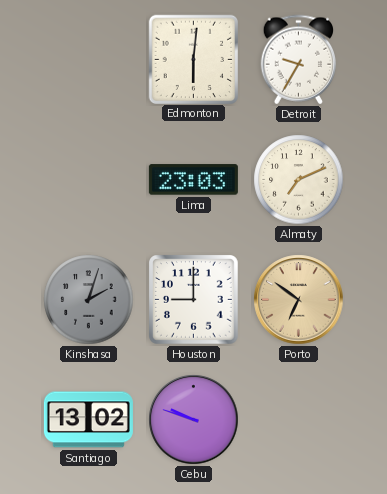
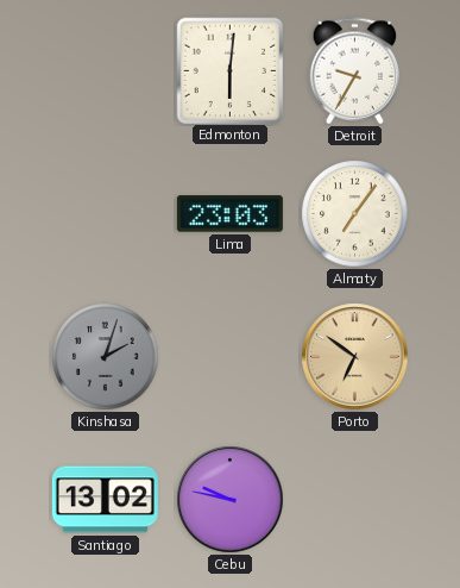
Almaty: 7:11 -> 7:06 (355, 214)
Houston: 9:00 -> none (194, 300)
Cebu: 9:48 -> 9:47 (231, 500)
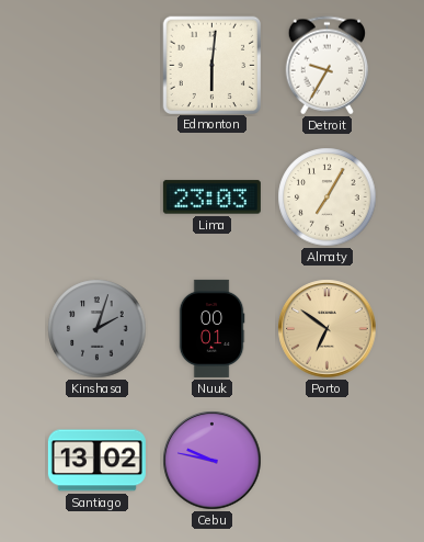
Almaty: 7:06 -> 7:05 (328, 197)
Nuuk: none -> 00:01 (211, 328)
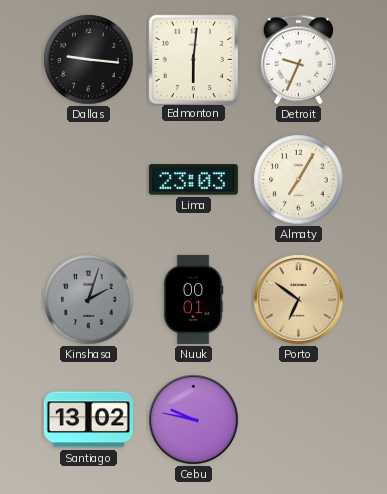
Dallas: none -> 9:16 (89, 60)
Detroit: 9:35 -> 9:34 (299, 60)
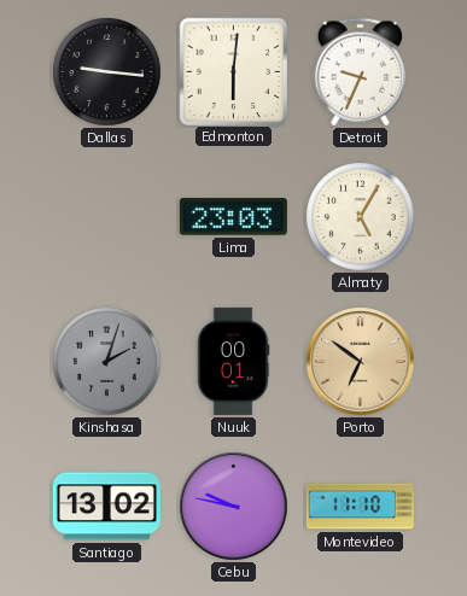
Almaty: 7:05 -> 5:05 (361, 217)
Montevideo: none -> 11:10 (360, 507)
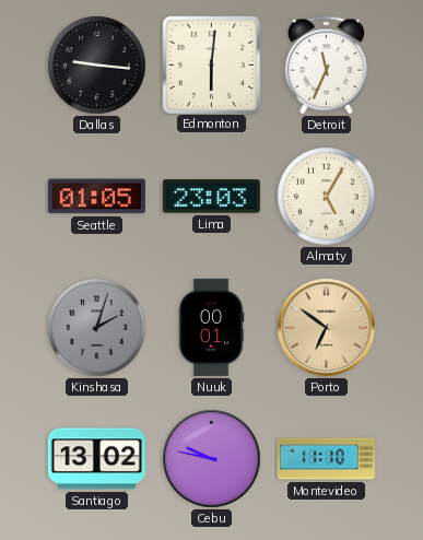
Detroit: 9:34 -> 11:34 (327, 66)
Seattle: none -> 01:05 (96, 197)
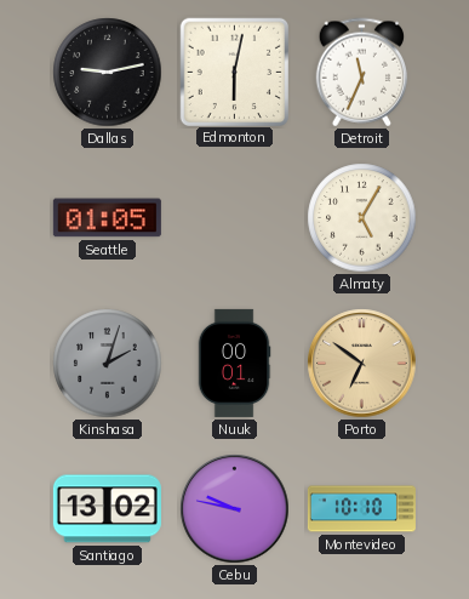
Dallas: 9:16 -> 9:13 (108, 73)
Edmonton: 6:01 -> 6:02 (234, 72)
Lima: 23:03 -> none (211, 197)
Montevideo: 11:10 -> 10:10 (361, 509)
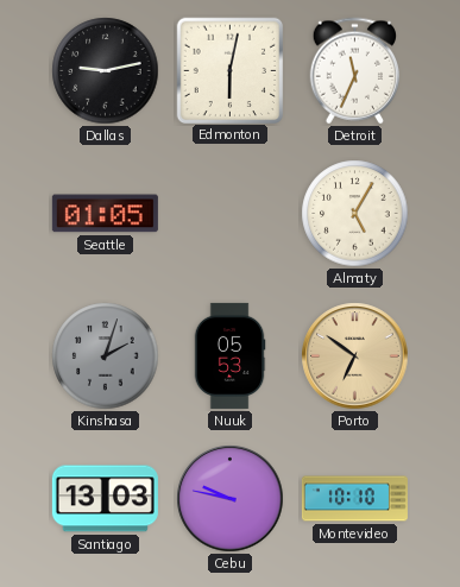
Nuuk: 00:01 -> 05:53 (229, 355)
Santiago: 13:02 -> 13:03 (105, 499)
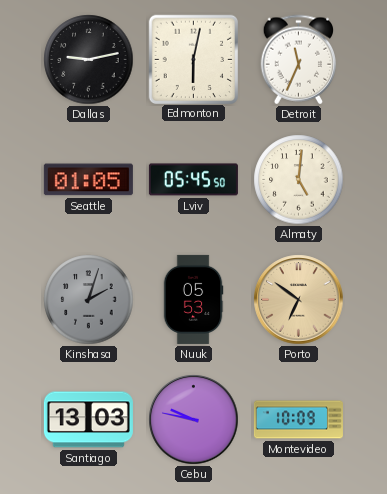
Lviv: none -> 05:45 (193, 180)
Almaty: 5:05 -> 5:01 (299, 180)
Montevideo: 10:10 -> 10:09 (298, 420)
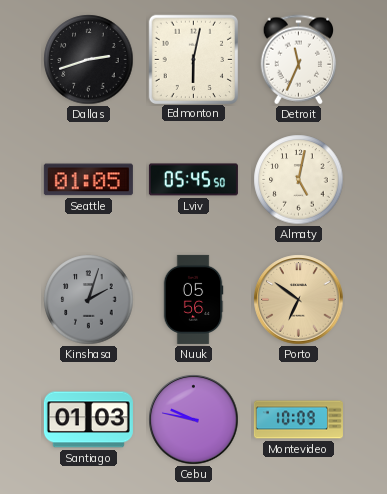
Dallas: 9:13 -> 2:42 (89, 60)
Almaty: 5:01 -> 5:02 (299, 180)
Nuuk: 05:53 -> 05:56 (193, 299)
Santiago: 13:03 -> 01:03 (88, 420)
